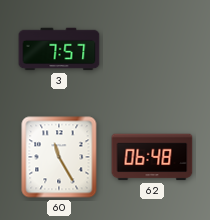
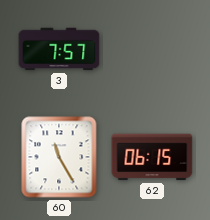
62: 06:48 -> 06:15 (152, 157)
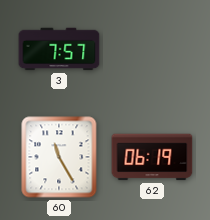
62: 06:15 -> 06:19 (152, 157)
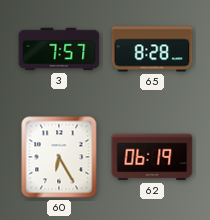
65: none -> 8:28 (152, 49)
60: 11:25 -> 6:25 (59, 157)
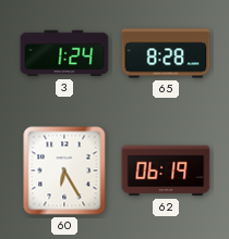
3: 7:57 -> 1:24 (64, 53)
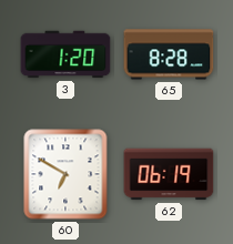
3: 1:24 -> 1:20 (65, 54)
60: 6:25 -> 6:50 (65, 174)
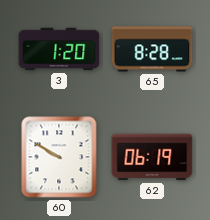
60: 6:50 -> 9:50 (59, 157)
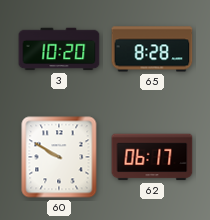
3: 1:20 -> 10:20 (59, 49)
62: 06:19 -> 06:17 (152, 157)
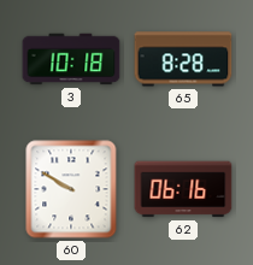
3: 10:20 -> 10:18 (71, 59)
62: 06:17 -> 06:16 (183, 189)
